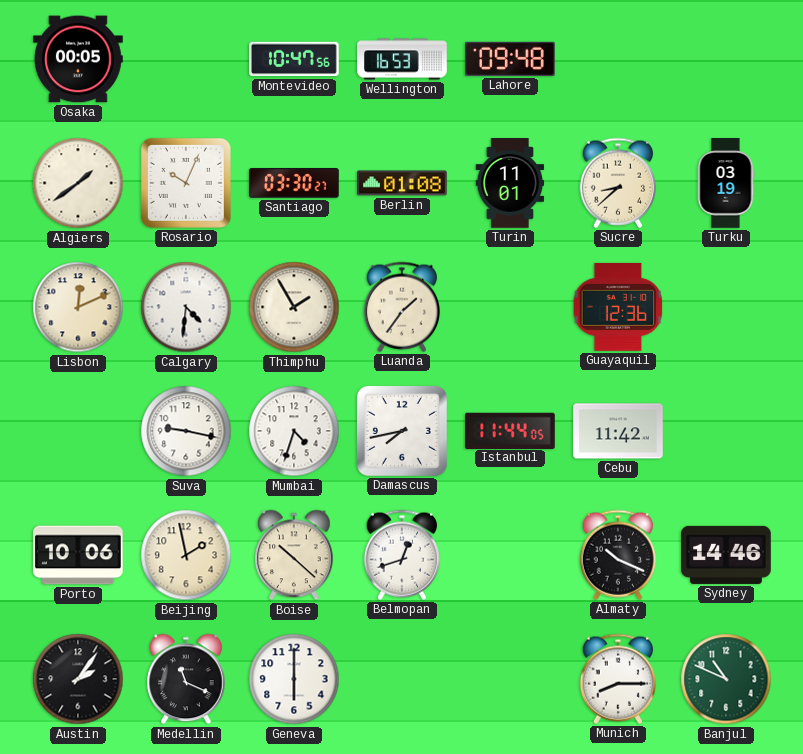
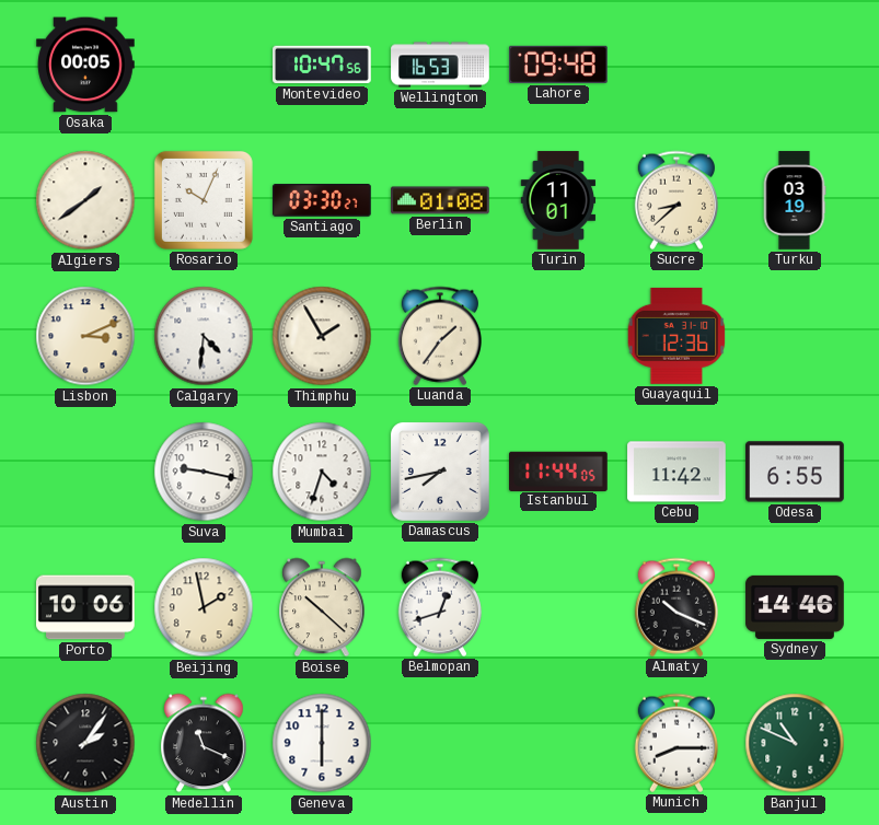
Lisbon: 12:11 -> 3:11 (85, 336)
Odesa: none -> 6:55 (795, 472)
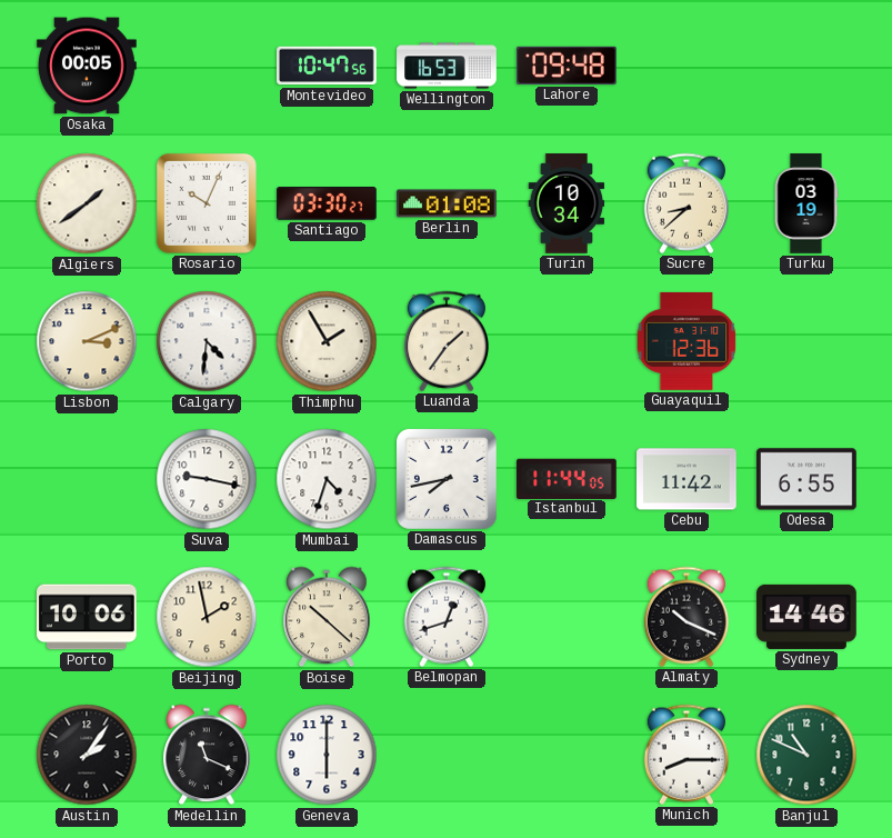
Turin: 11:01 -> 10:34 (567, 203)
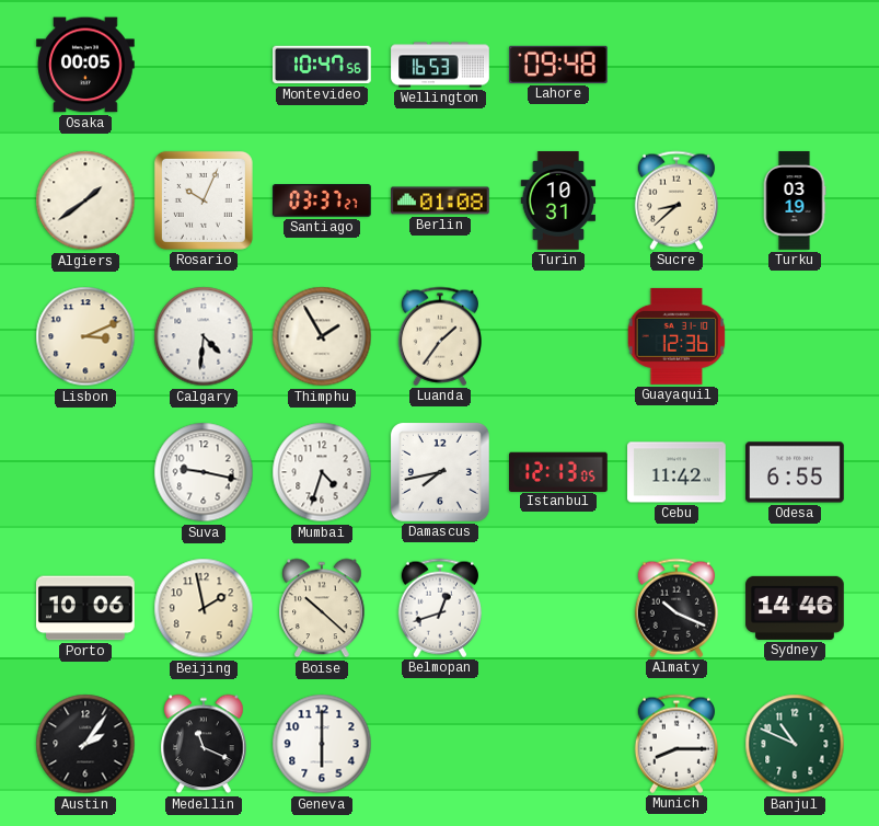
Santiago: 03:30 -> 03:37 (323, 202)
Turin: 10:34 -> 10:31 (558, 200)
Istanbul: 11:44 -> 12:13 (559, 471)
